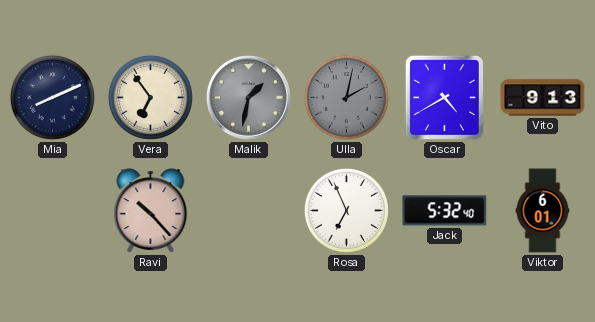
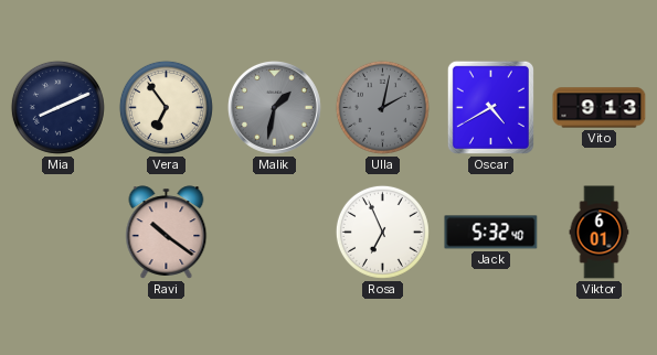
Ravi: 10:23 -> 10:21 (167, 233)
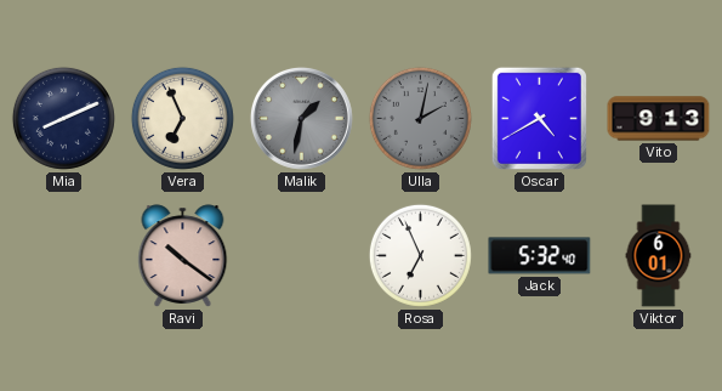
Vera: 6:54 -> 6:56 (182, 118)
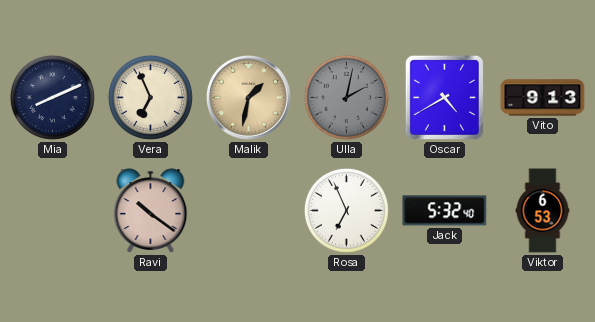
Malik dial: grey -> champagne (248, 97)
Viktor: 6:01 -> 6:53 (543, 211)
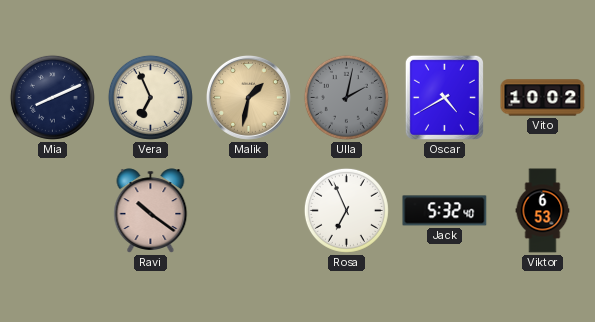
Vito: 9:13 -> 10:02 (543, 98)
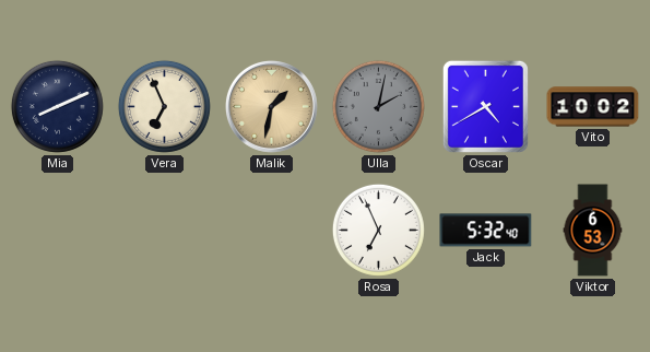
Ravi: 10:21 -> none (151, 211)
